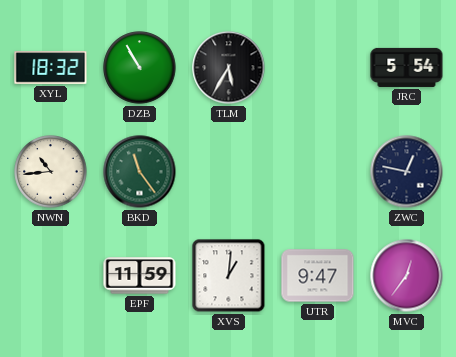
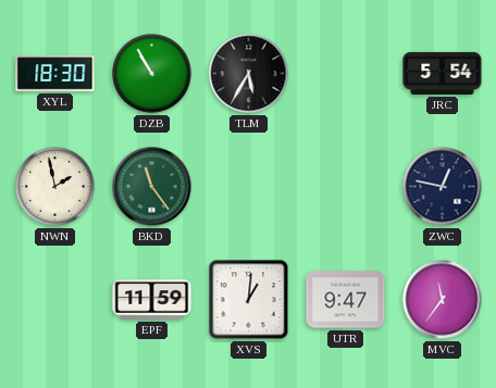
XYL: 18:32 -> 18:30 (55, 74)
NWN: 10:44 -> 1:58 (55, 187)
MVC: 12:36 -> 11:36 (443, 300)
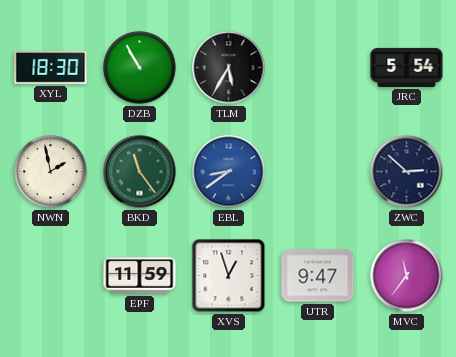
EBL: none -> 8:39 (229, 172)
ZWC: 12:47 -> 2:52 (407, 172)
XVS: 1:01 -> 12:57 (229, 276)
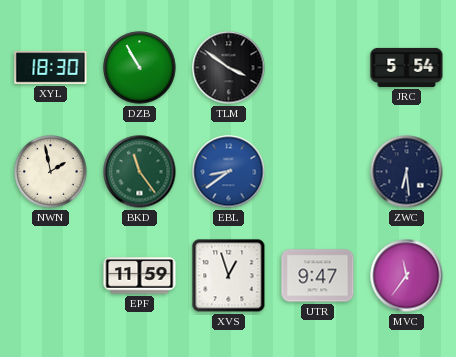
TLM: 5:35 -> 3:51 (229, 68)
ZWC: 2:52 -> 6:29 (407, 172)
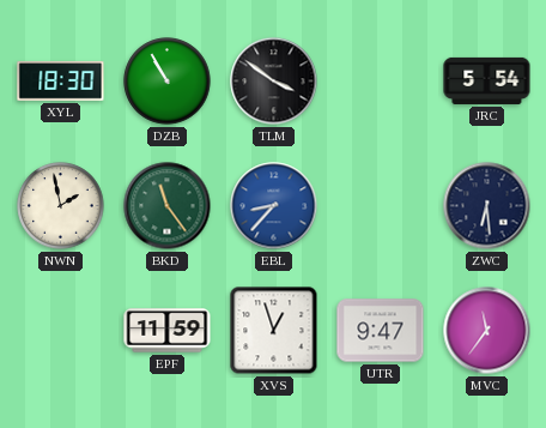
EBL: 8:39 -> 8:37 (274, 206)
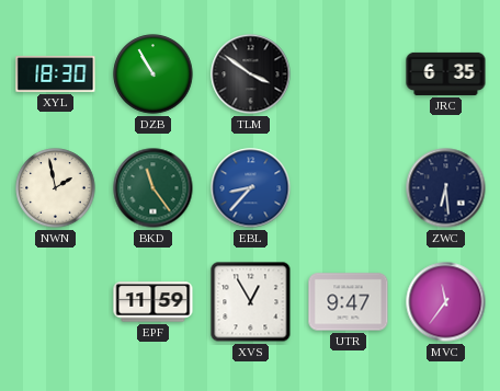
JRC: 5:54 -> 6:35 (446, 73)
XVS: 12:57 -> 12:55 (251, 302)
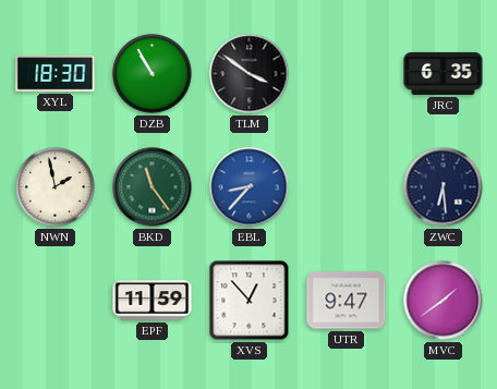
XVS: 12:55 -> 12:53 (250, 301)
MVC: 11:36 -> 1:39 (444, 301)
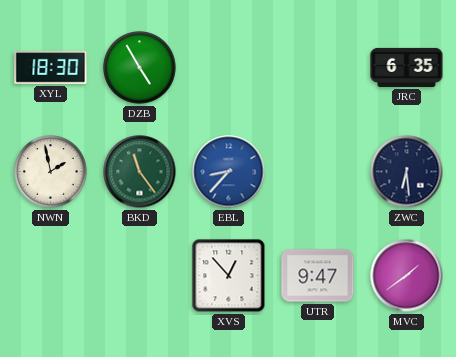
DZB: 10:55 -> 4:55 (140, 68)
TLM: 3:51 -> none (250, 74)
EPF: 11:59 -> none (153, 301)
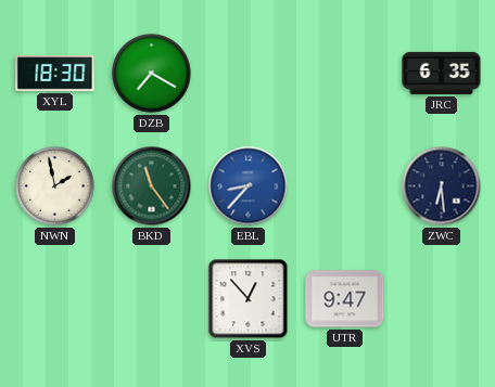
DZB: 4:55 -> 7:20 (152, 74)
MVC: 1:39 -> none (407, 276)
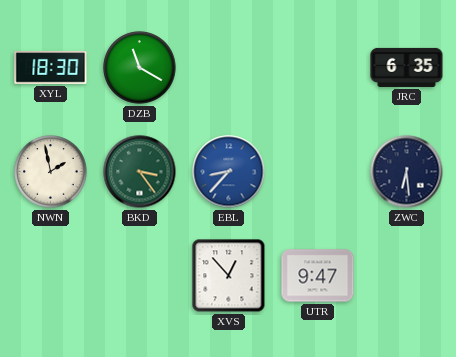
DZB: 7:20 -> 11:20 (140, 68)
BKD: 11:24 -> 3:24 (140, 172)
